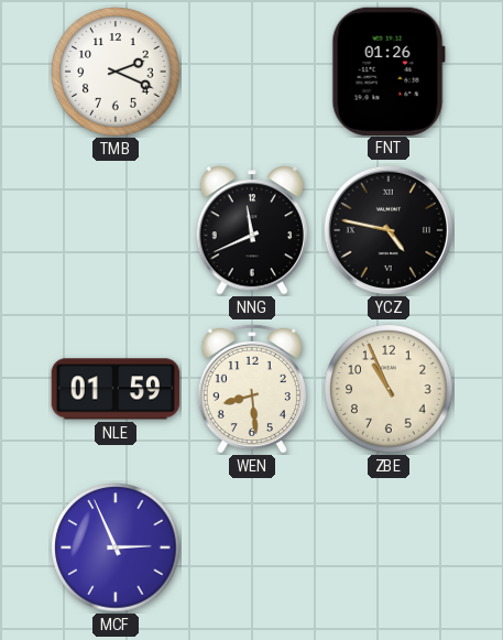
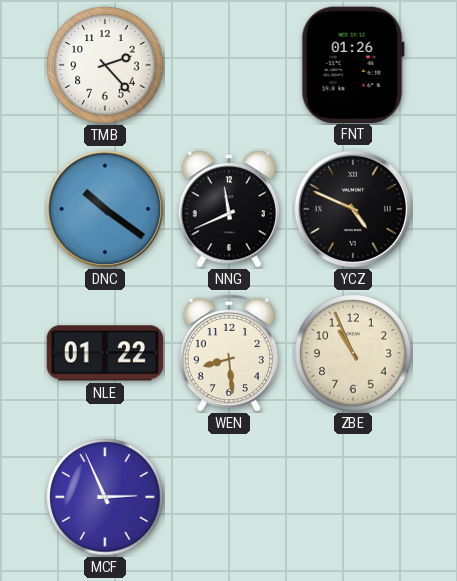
TMB: 2:19 -> 2:23 (105, 65)
DNC: none -> 10:21 (105, 209)
YCZ: 4:47 -> 4:49 (353, 209)
NLE: 01:59 -> 01:22 (105, 353)
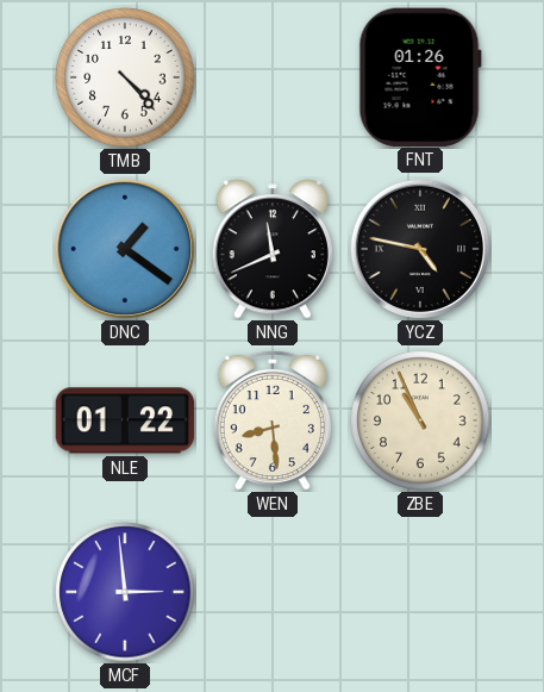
TMB: 2:23 -> 4:23 (125, 77)
DNC: 10:21 -> 1:21 (125, 249)
YCZ: 4:49 -> 4:47 (420, 249)
MCF: 2:56 -> 2:59 (125, 592)
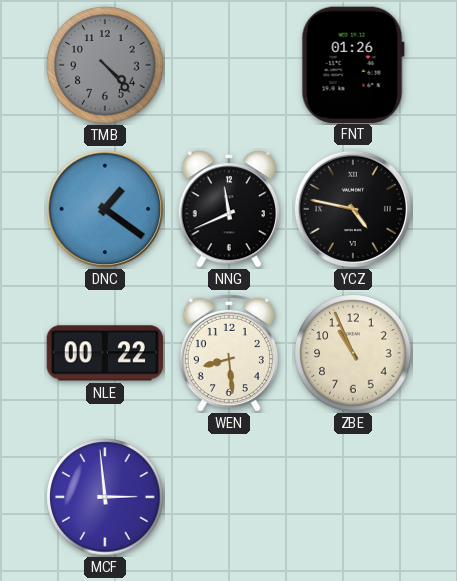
TMB dial: white -> grey (105, 65)
NLE: 01:22 -> 00:22 (105, 353)
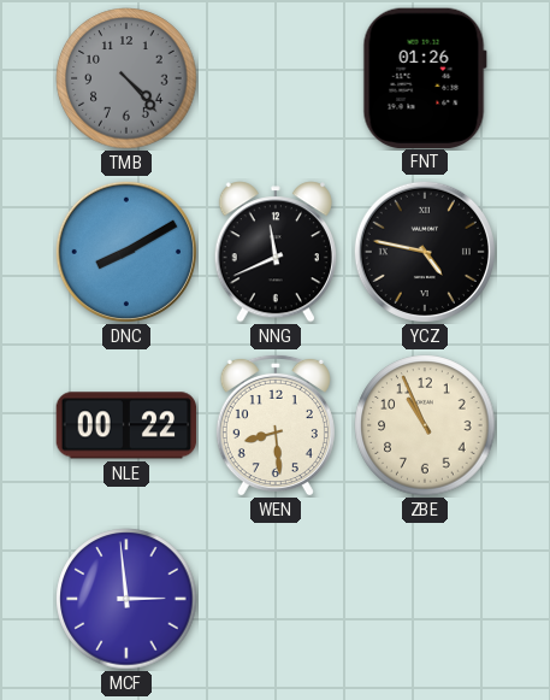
DNC: 1:21 -> 8:10 (126, 252)
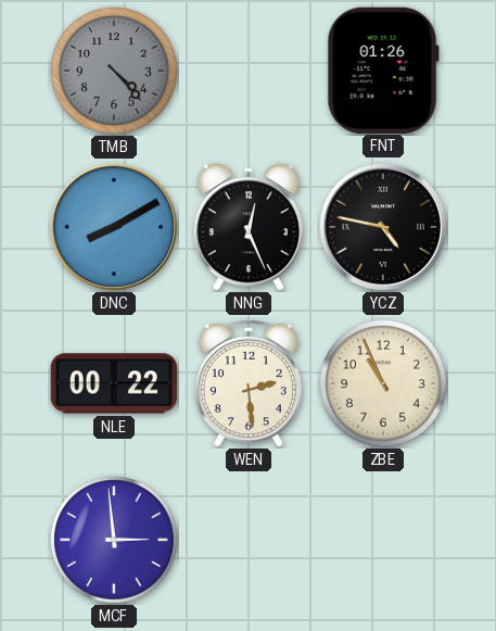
NNG: 11:41 -> 12:26 (249, 227)
WEN: 8:29 -> 2:29 (249, 383)
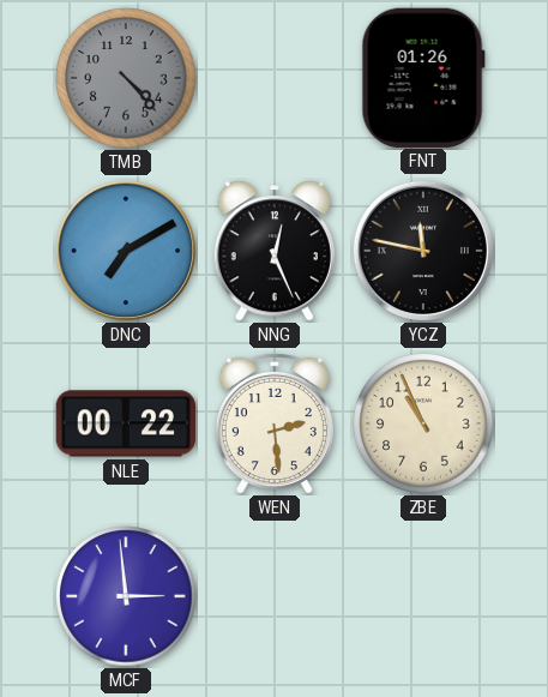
DNC: 8:10 -> 7:10 (126, 251)
YCZ: 4:47 -> 11:47 (423, 251)
